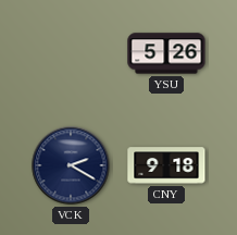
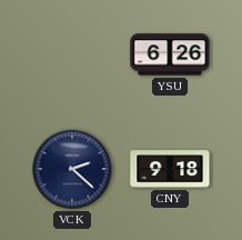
YSU: 5:26 -> 6:26 (170, 54)
VCK: 2:20 -> 2:22 (72, 169)
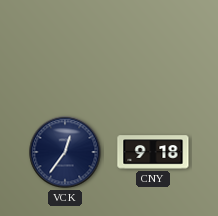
YSU: 6:26 -> none (170, 54)
VCK: 2:22 -> 12:36 (65, 152)
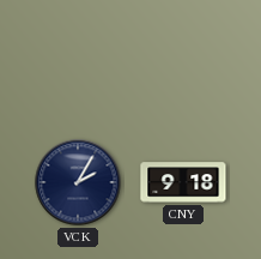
VCK: 12:36 -> 2:05 (78, 182)
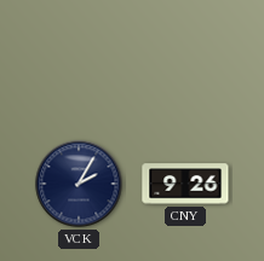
CNY: 9:18 -> 9:26 (185, 184)
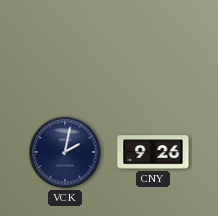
VCK: 2:05 -> 2:02 (65, 152)
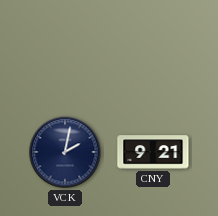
CNY: 9:26 -> 9:21 (153, 152)
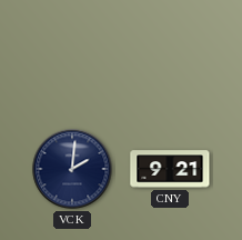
VCK: 2:02 -> 2:01 (72, 169)
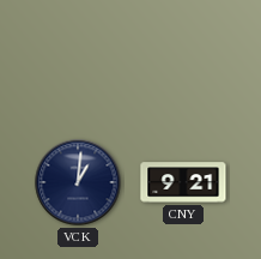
VCK: 2:01 -> 1:01 (78, 182)
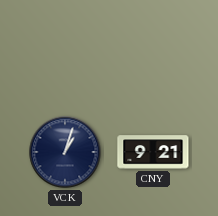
VCK: 1:01 -> 1:03 (65, 152)
